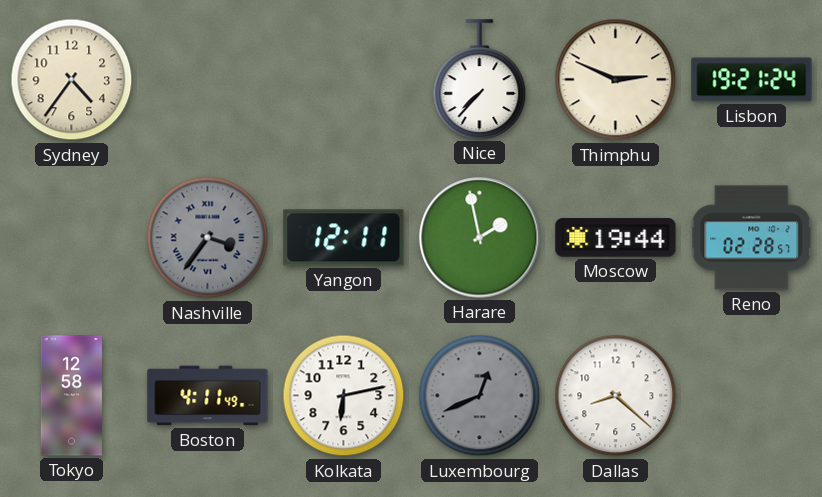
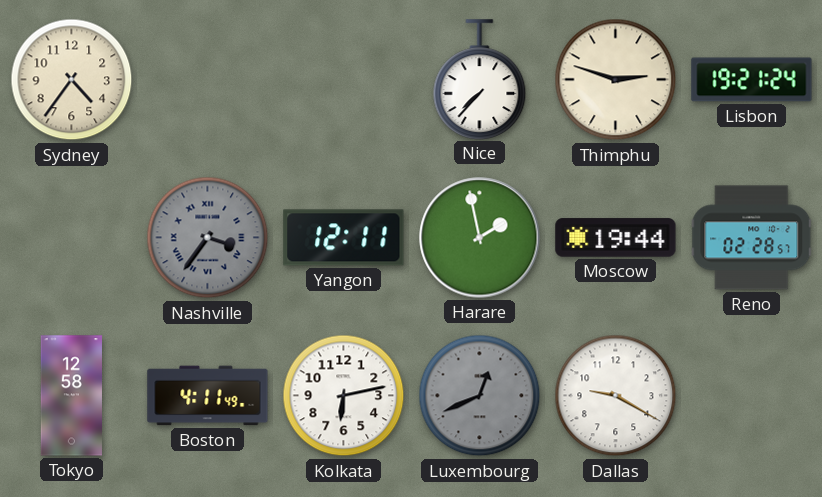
Thimphu: 2:49 -> 2:48 (616, 80)
Dallas: 8:22 -> 9:20 (616, 396)
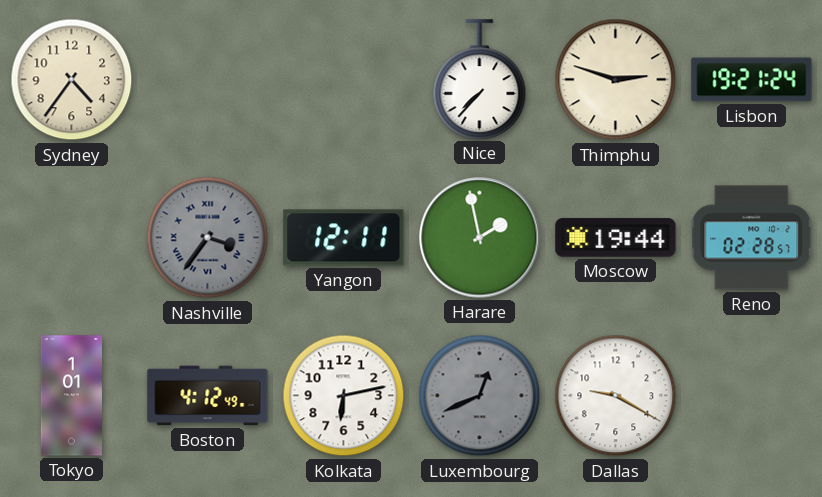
Tokyo: 12:58 -> 1:01 (71, 396)
Boston: 4:11 -> 4:12 (208, 396)
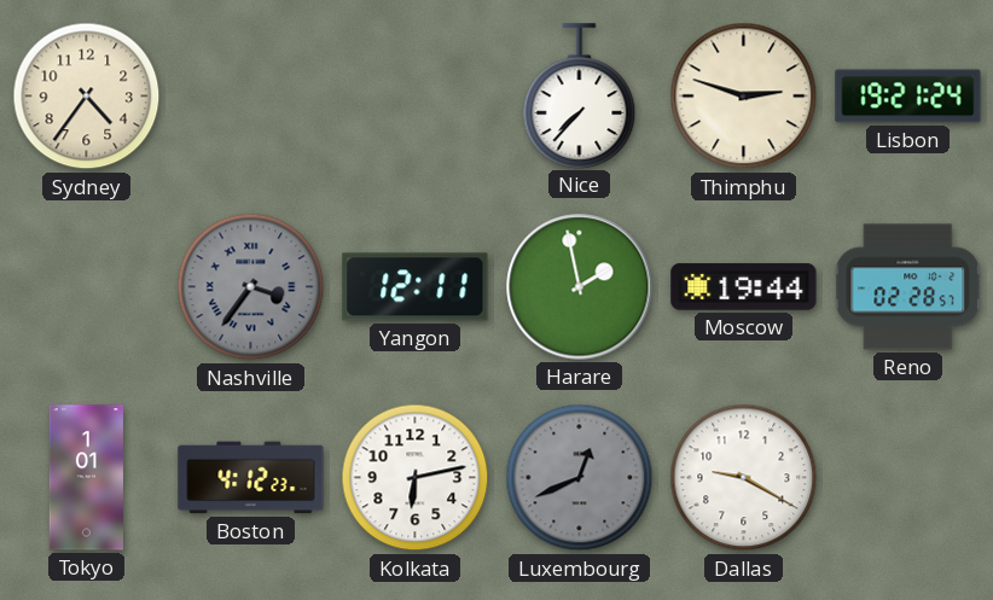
Boston: 4:12:49 -> 4:12:23 (251, 478)
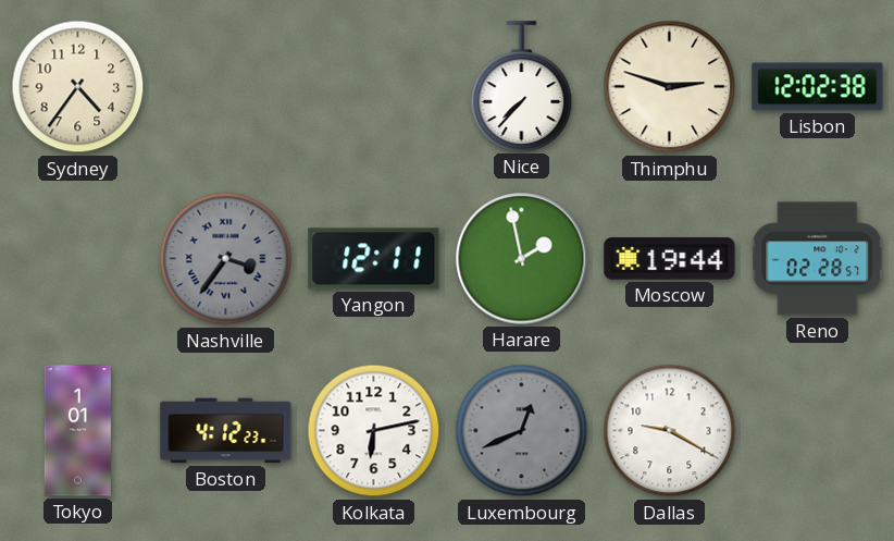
Lisbon: 19:21 -> 12:02 (818, 87)
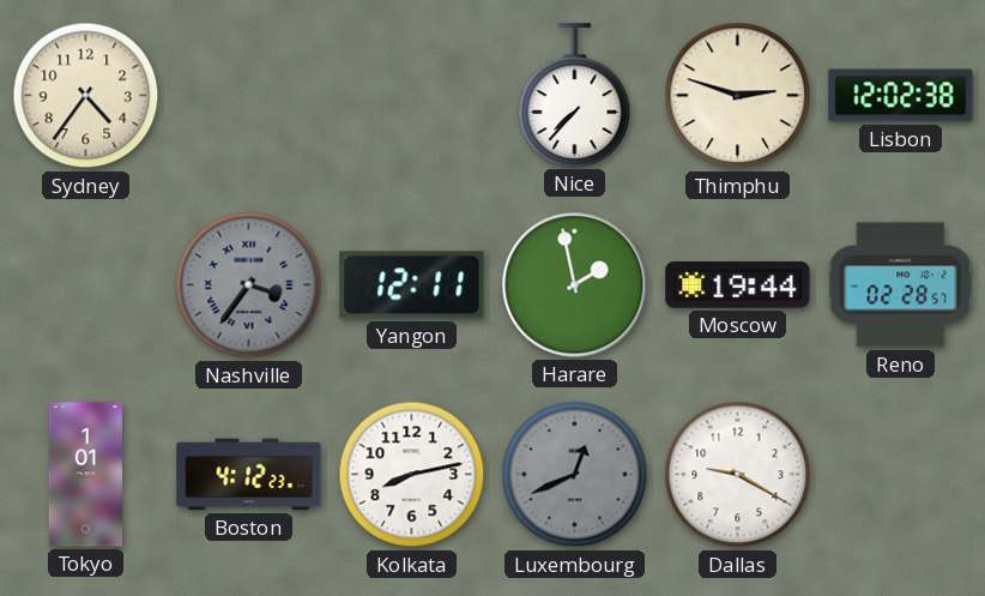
Kolkata: 6:13 -> 8:13 (412, 475)
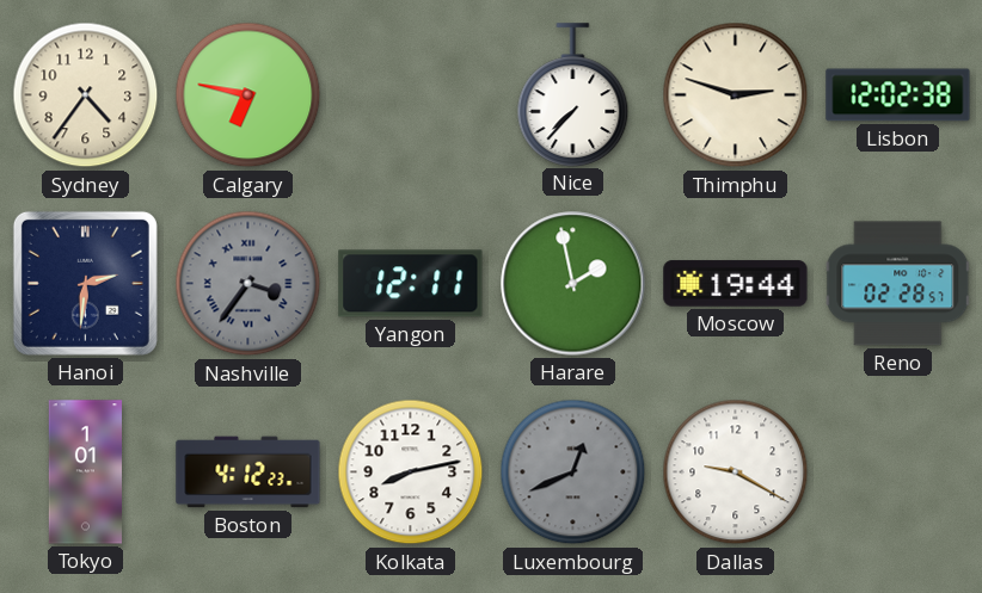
Calgary: none -> 6:47 (248, 95)
Hanoi: none -> 2:31 (85, 283)
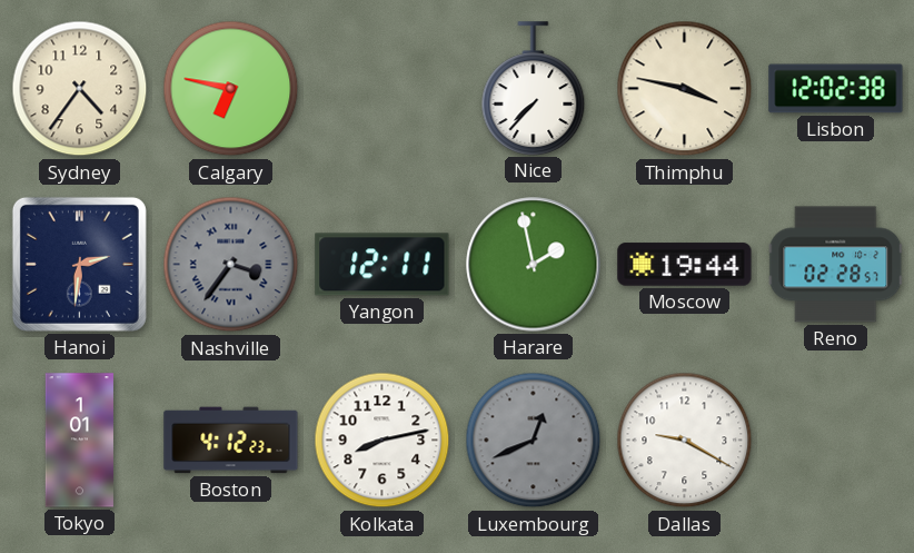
Thimphu: 2:48 -> 3:47 (685, 89)
